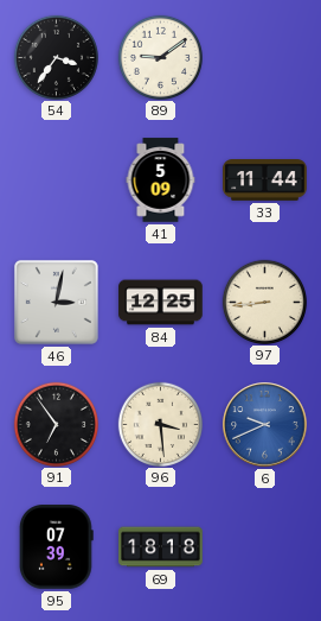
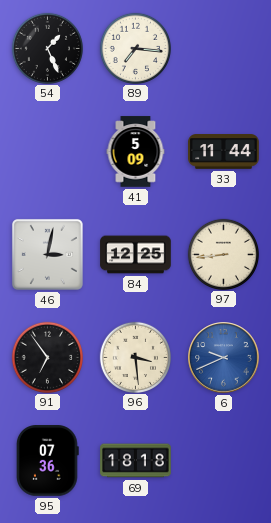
54: 3:36 -> 1:26 (47, 48)
89: 9:09 -> 7:16 (135, 48)
95: 07:39 -> 07:36 (47, 461)
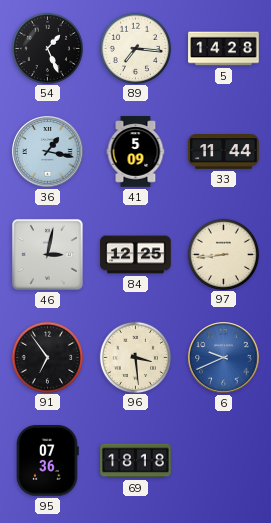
5: none -> 14:28 (224, 49)
36: none -> 1:17 (48, 152)
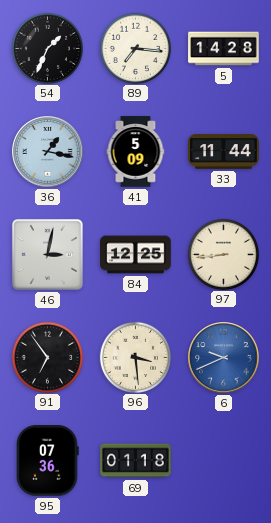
54: 1:26 -> 1:34 (47, 48)
69: 18:18 -> 01:18 (136, 461)
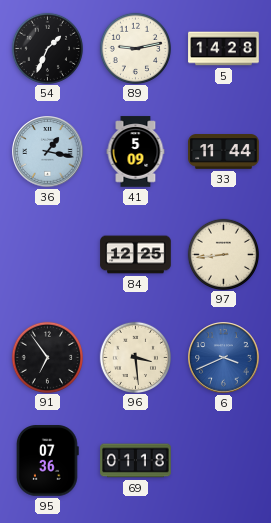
89: 7:16 -> 9:13 (135, 48)
46: 3:02 -> none (47, 254)
6: 9:41 -> 3:41 (224, 358)
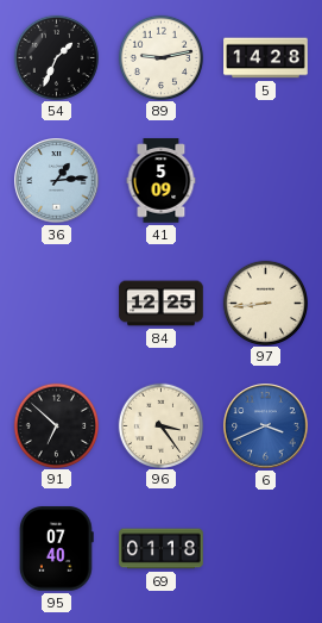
36: 1:17 -> 1:14 (57, 181)
33: 11:44 -> none (224, 152)
91: 6:54 -> 6:52 (56, 425)
96: 3:29 -> 3:24 (160, 425)
95: 07:36 -> 07:40 (56, 549)
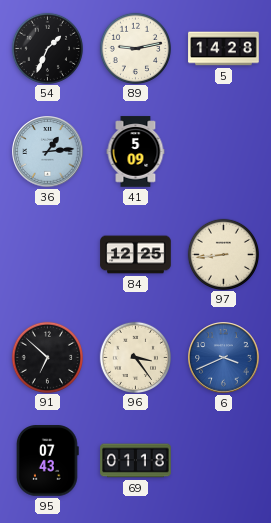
95: 07:40 -> 07:43 (47, 461)
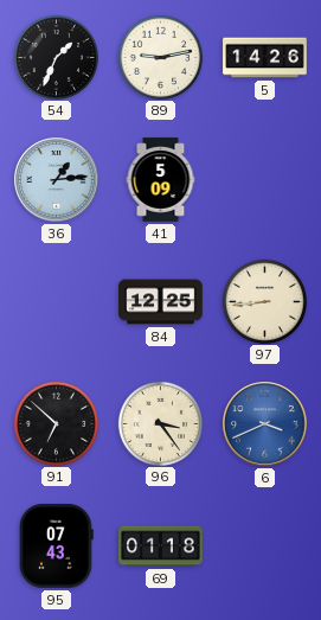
5: 14:28 -> 14:26 (265, 58)
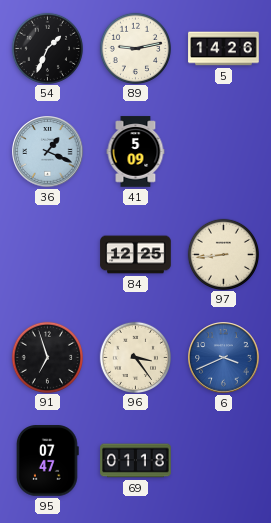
36: 1:14 -> 1:19 (48, 152)
91: 6:52 -> 6:57 (47, 357)
95: 07:43 -> 07:47 (47, 461)
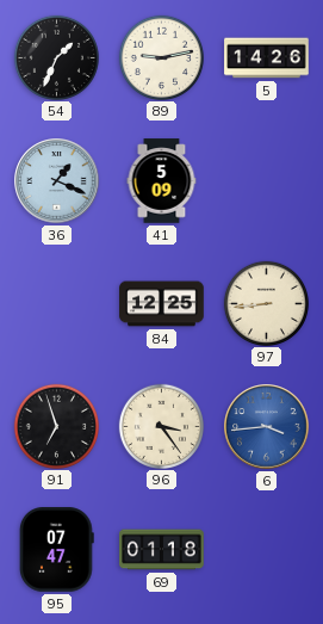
6: 3:41 -> 3:44 (267, 427)
